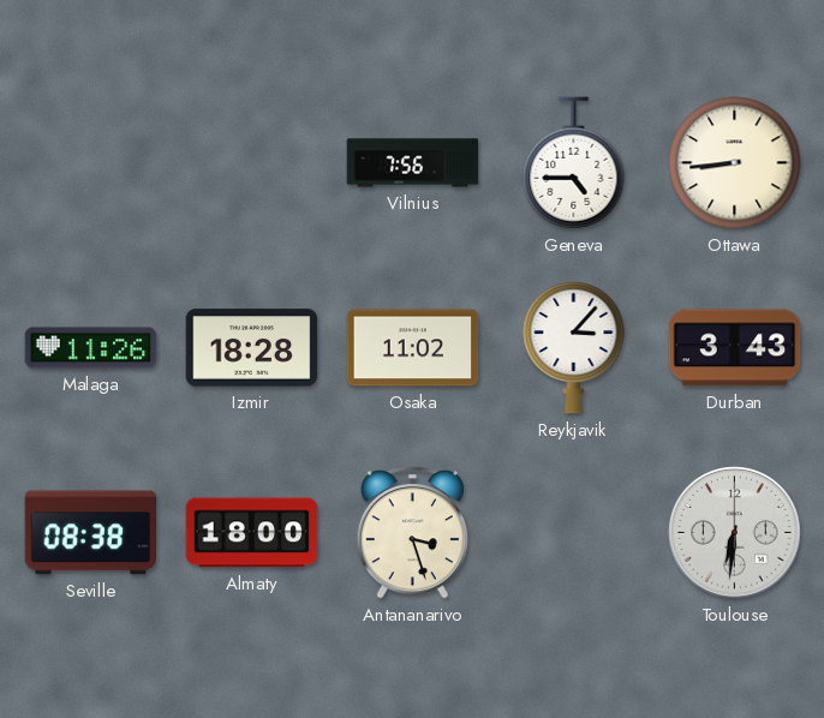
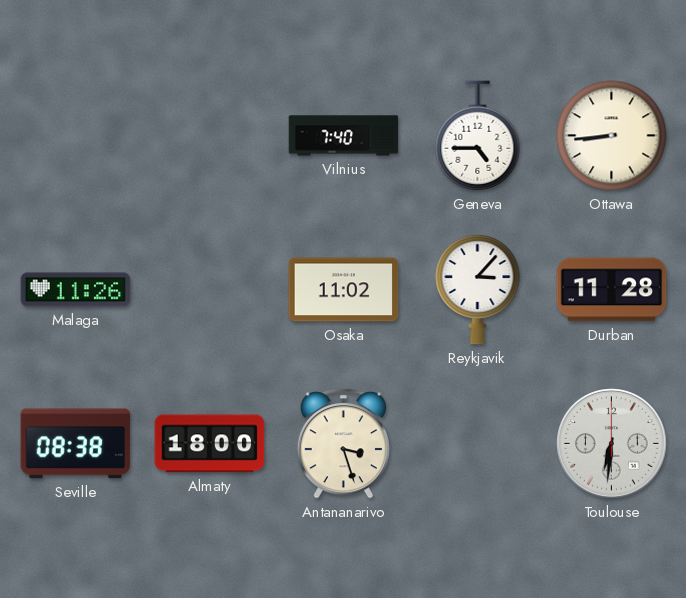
Vilnius: 7:56 -> 7:40 (344, 136)
Izmir: 18:28 -> none (252, 348)
Durban: 3:43 -> 11:28 (612, 290)
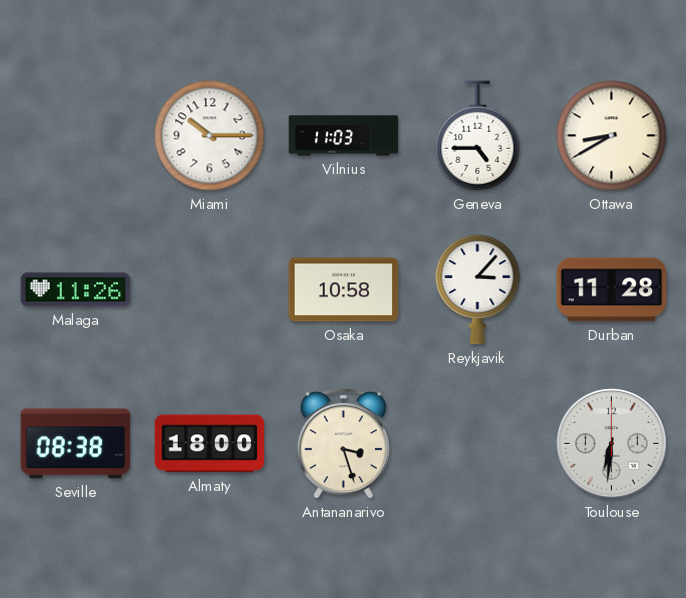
Miami: none -> 10:15 (210, 136)
Vilnius: 7:40 -> 11:03 (344, 136)
Ottawa: 8:44 -> 8:40 (612, 136)
Osaka: 11:02 -> 10:58 (344, 290)
